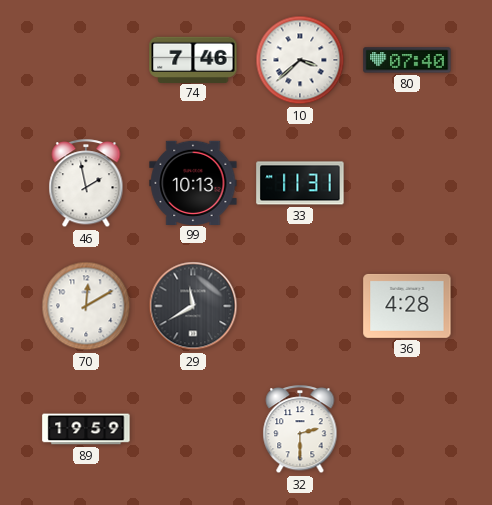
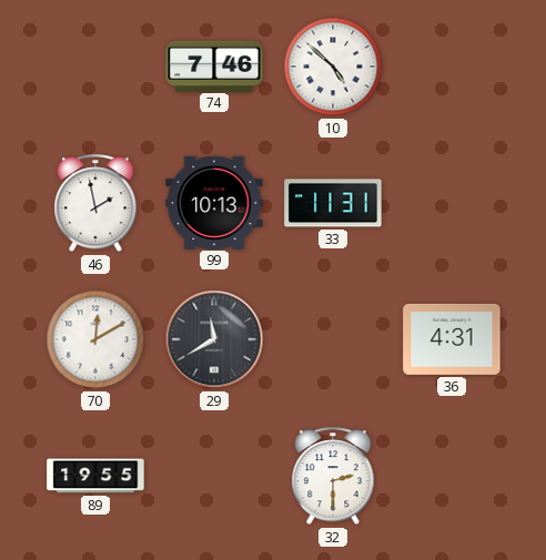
10: 3:38 -> 4:52 (333, 67)
80: 07:40 -> none (407, 60)
36: 4:28 -> 4:31 (452, 339)
89: 19:59 -> 19:55 (95, 476)
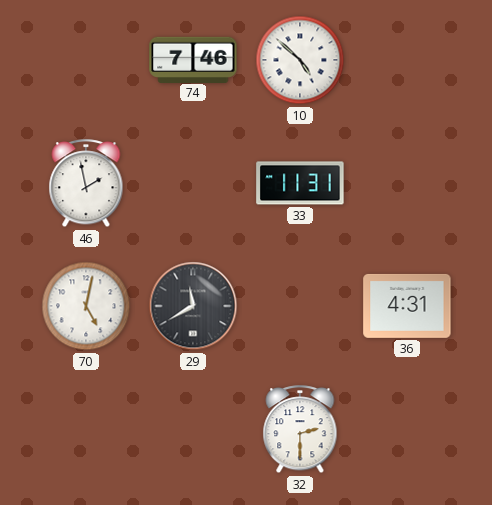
99: 10:13 -> none (214, 202)
70: 12:10 -> 5:02 (86, 306)
89: 19:55 -> none (95, 476)
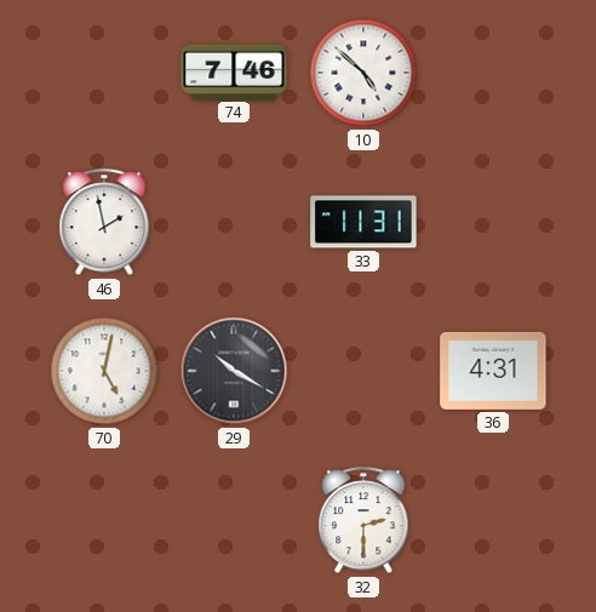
29: 11:40 -> 10:20 (234, 371)
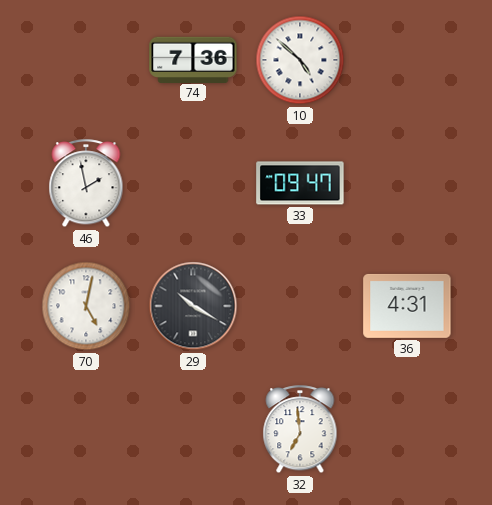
74: 7:46 -> 7:36 (193, 59)
33: 11:31 -> 09:47 (300, 183)
32: 2:30 -> 6:59 (300, 430)
